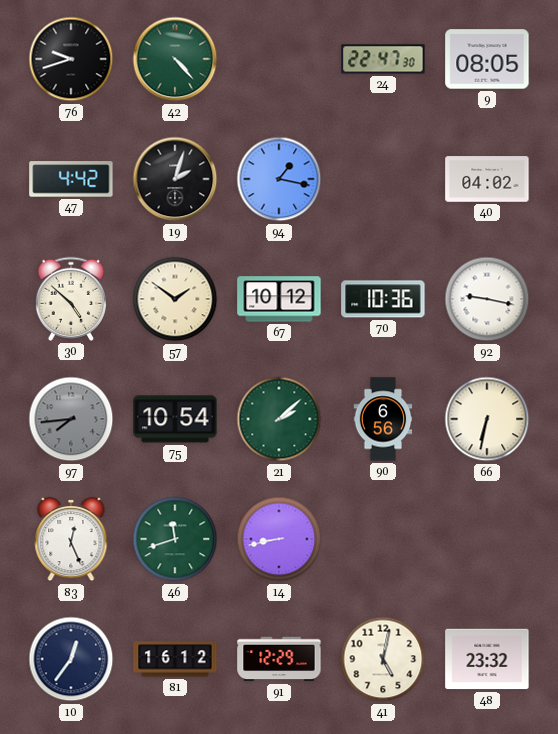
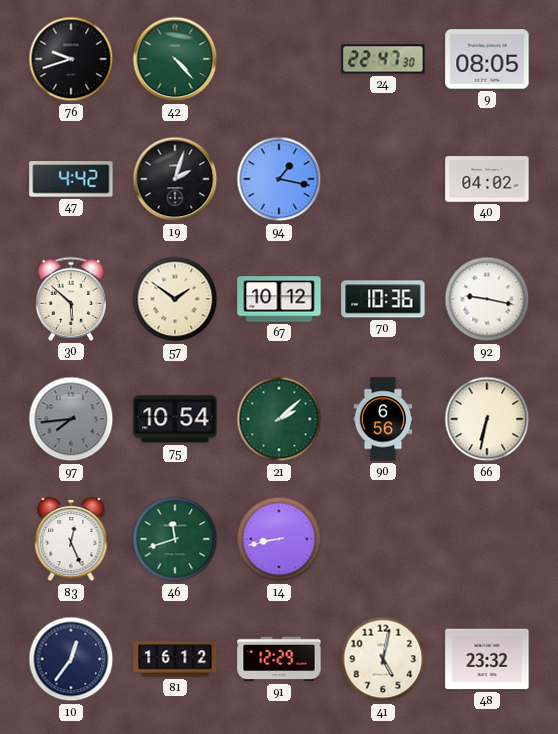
30: 4:52 -> 5:52 (70, 299)
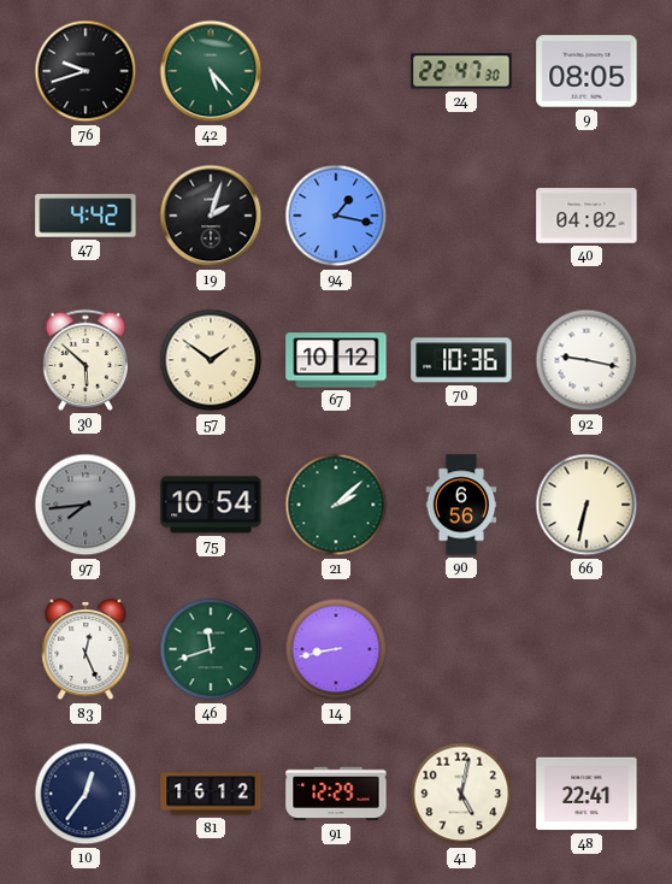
42: 4:23 -> 5:23 (211, 71)
48: 23:32 -> 22:41 (586, 794)
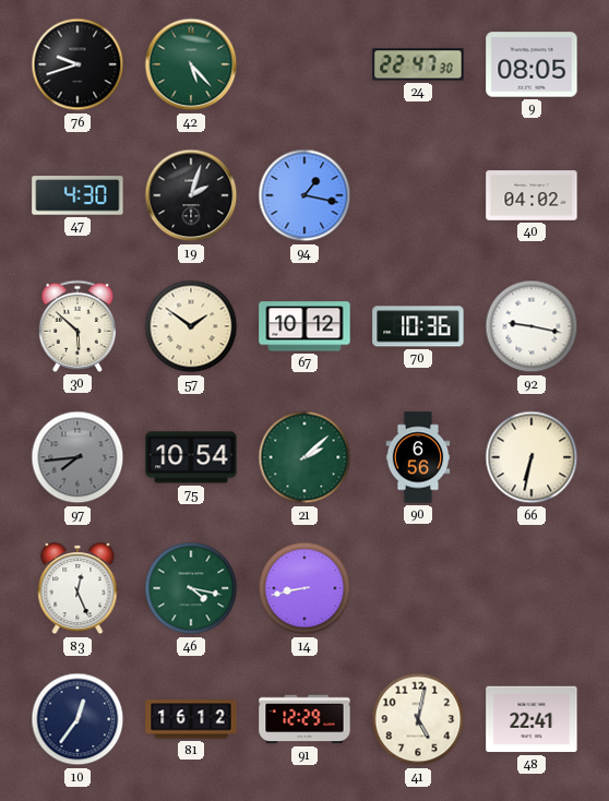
47: 4:42 -> 4:30 (77, 195)
46: 11:42 -> 4:17 (191, 588)
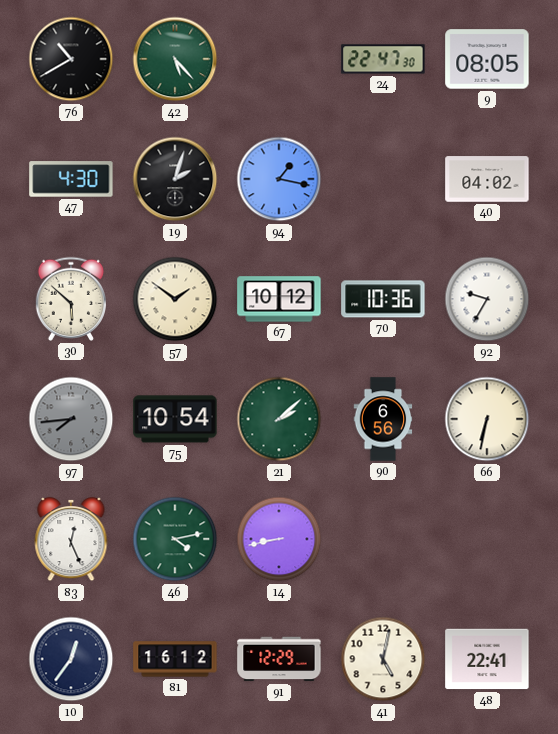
76: 9:42 -> 10:40 (71, 59)
92: 9:17 -> 9:35 (487, 299)
46: 4:17 -> 4:13 (175, 539)
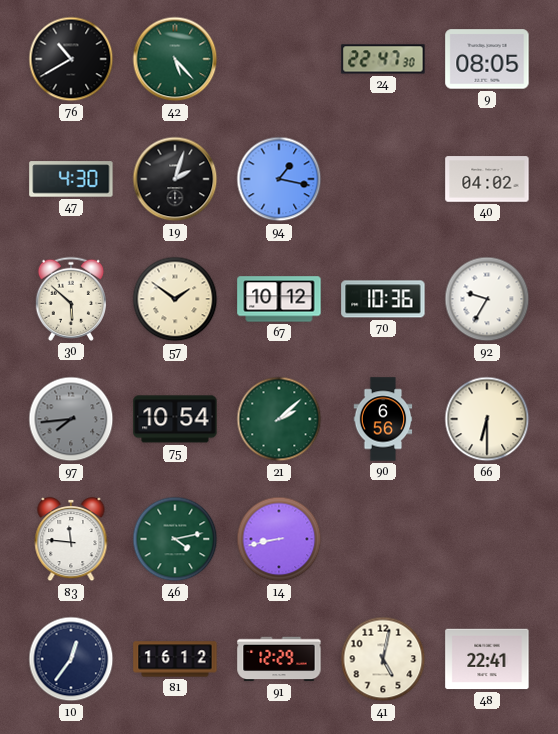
66: 6:32 -> 6:30 (487, 419)
83: 12:26 -> 11:46 (71, 539)
